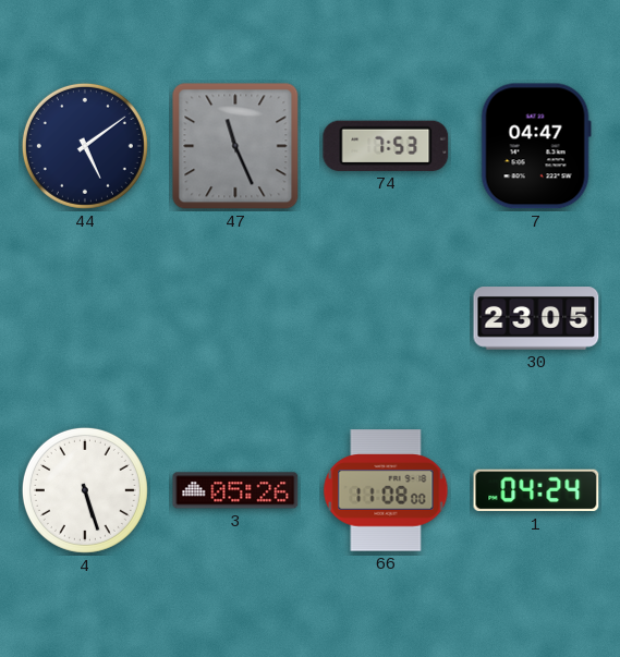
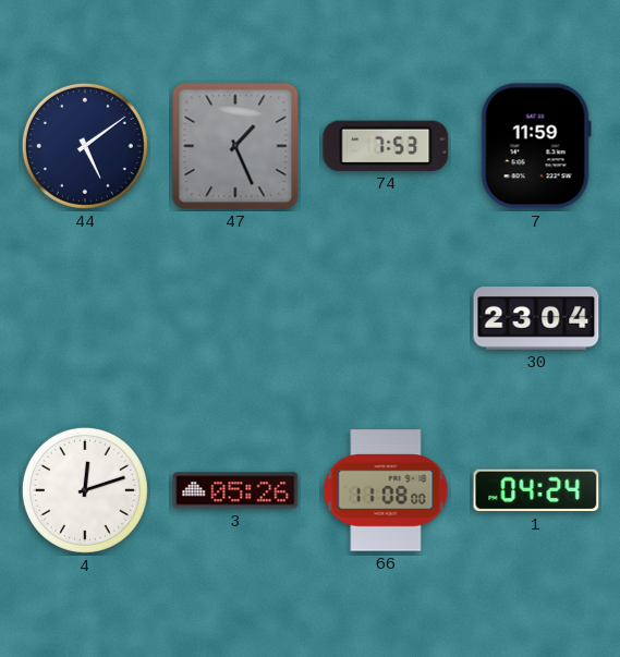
47: 11:26 -> 1:26 (235, 146)
7: 04:47 -> 11:59 (536, 146)
30: 23:05 -> 23:04 (536, 318)
4: 5:27 -> 12:12 (85, 490)
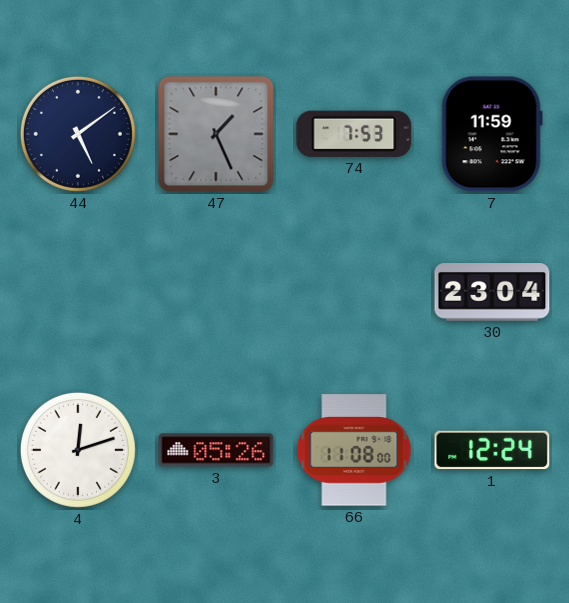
1: 04:24 -> 12:24 (492, 450)
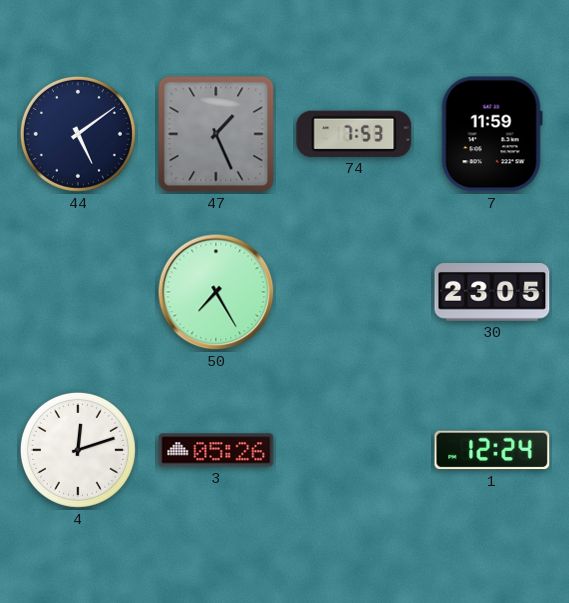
50: none -> 7:25 (216, 292)
30: 23:04 -> 23:05 (492, 292)
66: 11:08 -> none (354, 450)
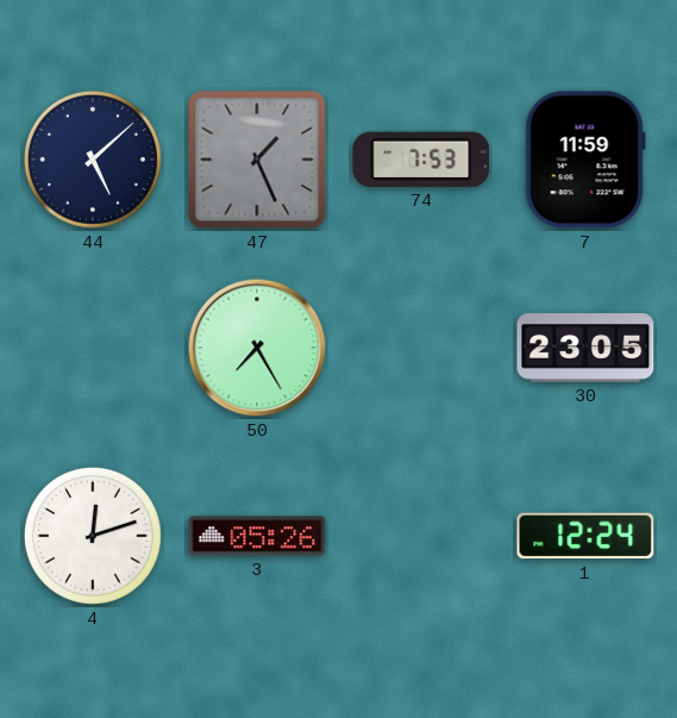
44: 5:09 -> 5:08 (93, 160)
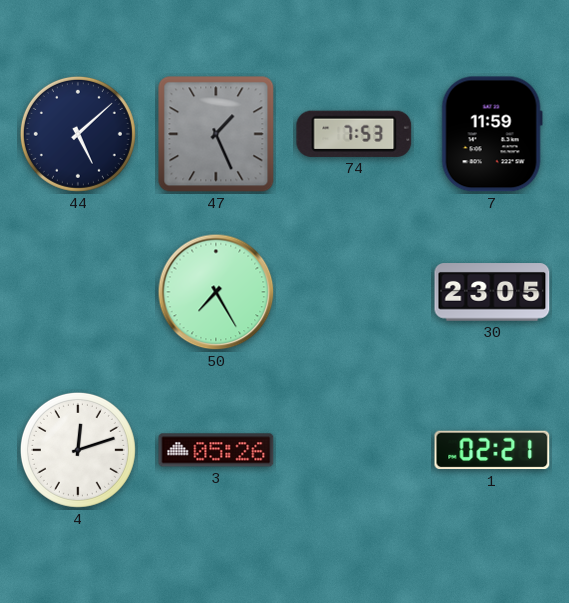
1: 12:24 -> 02:21 (492, 450)
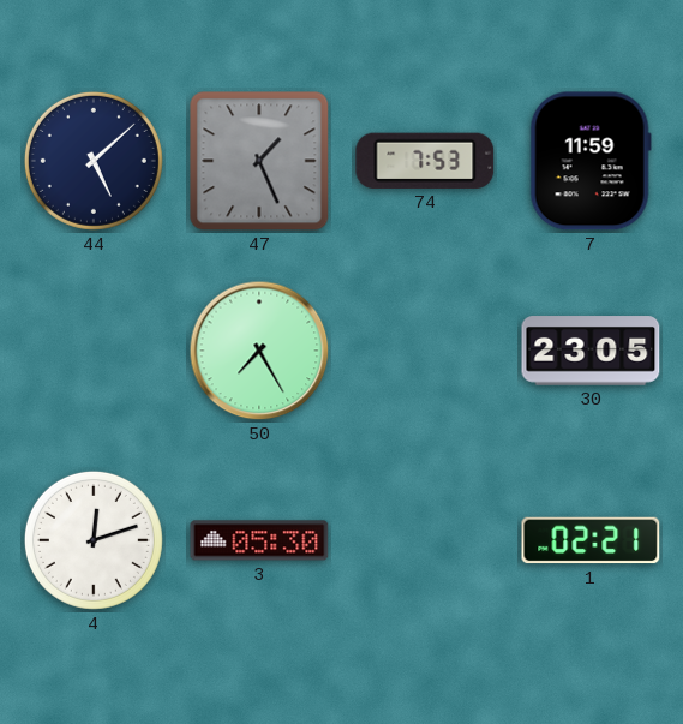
3: 05:26 -> 05:30 (259, 540)
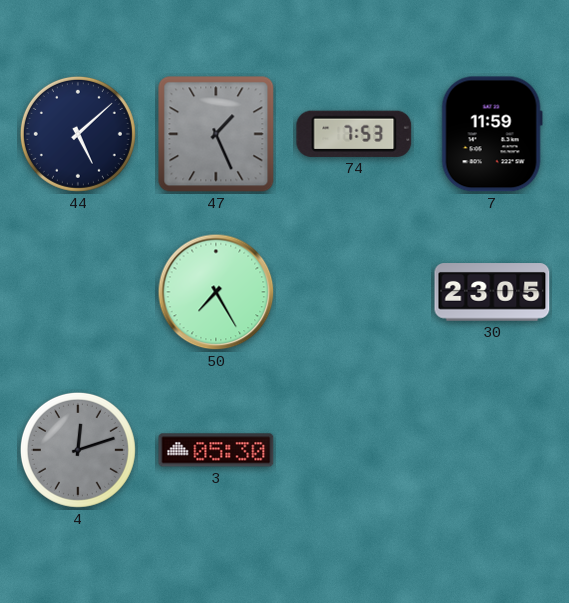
4 dial: white -> grey (78, 450)
1: 02:21 -> none (591, 540)
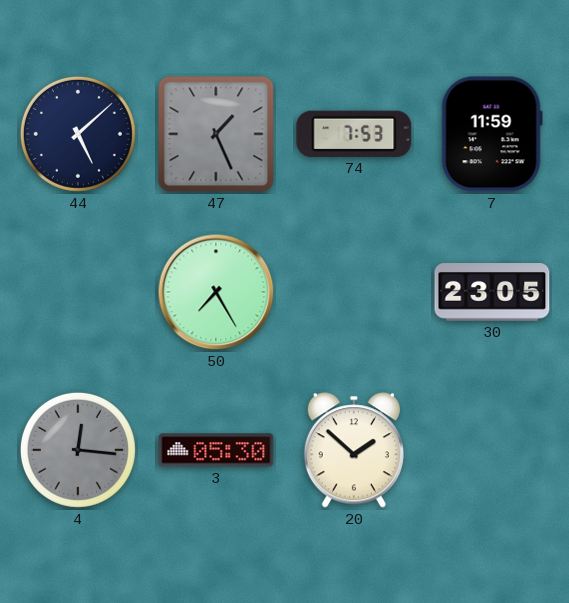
4: 12:12 -> 12:16 (78, 450)
20: none -> 1:52 (354, 450)
